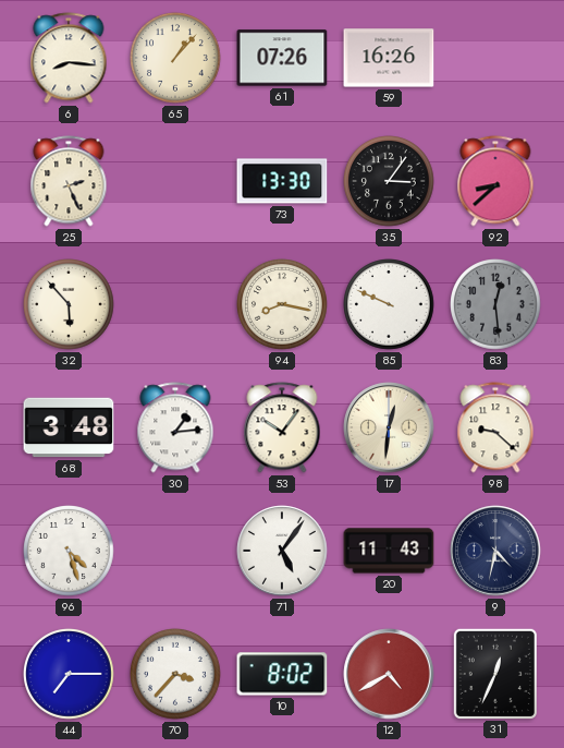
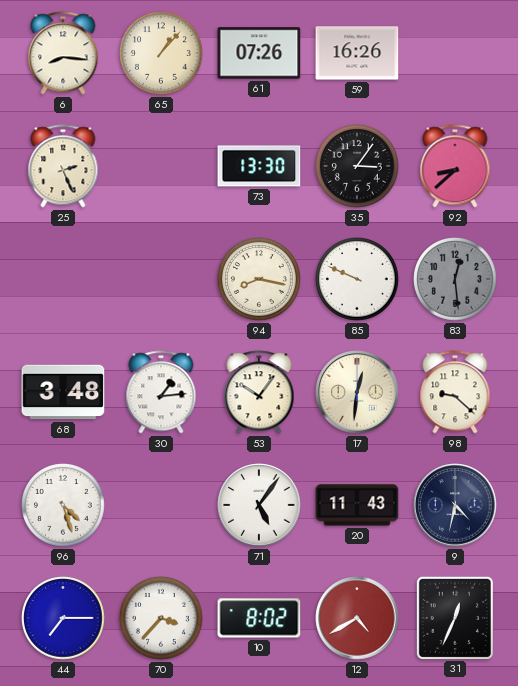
32: 5:53 -> none (70, 305)
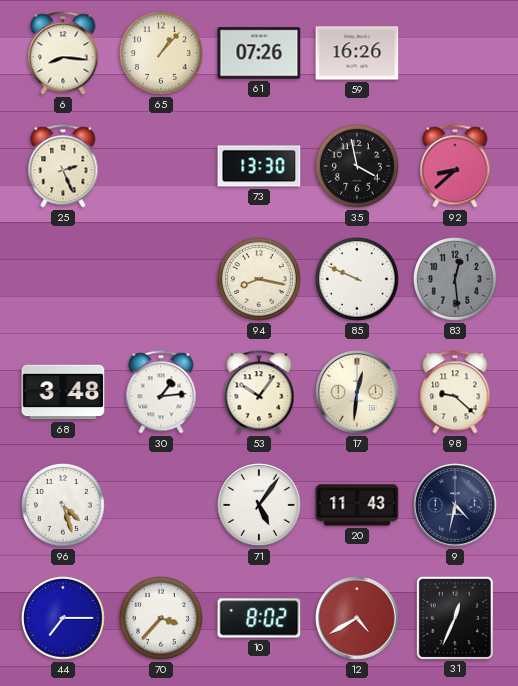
35: 3:06 -> 3:58 (358, 167)
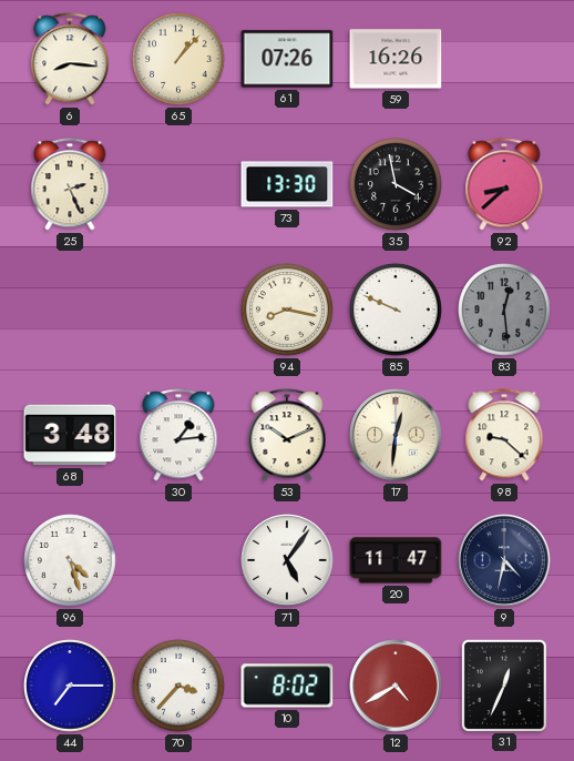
53: 10:06 -> 10:11 (287, 435)
20: 11:43 -> 11:47 (396, 560)
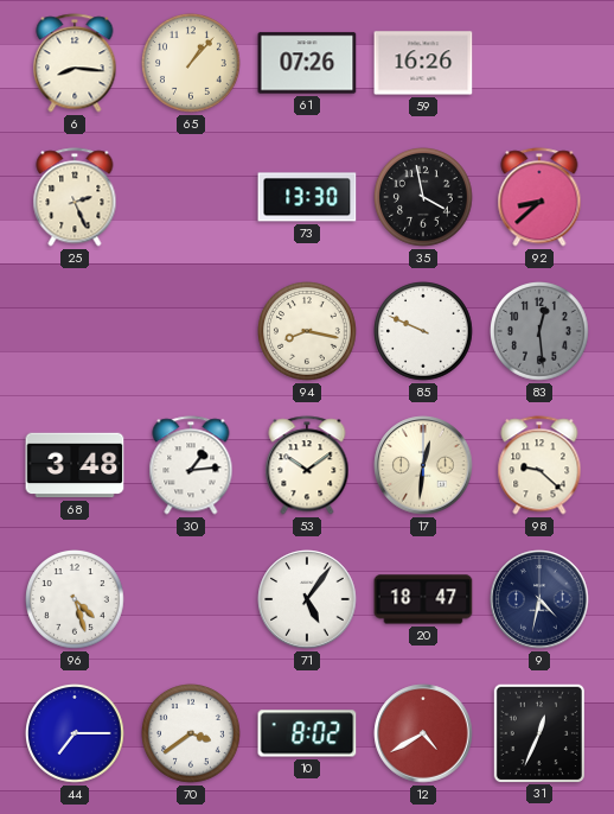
53: 10:11 -> 10:09 (307, 465)
20: 11:47 -> 18:47 (423, 599)
70: 3:37 -> 3:39 (192, 734)
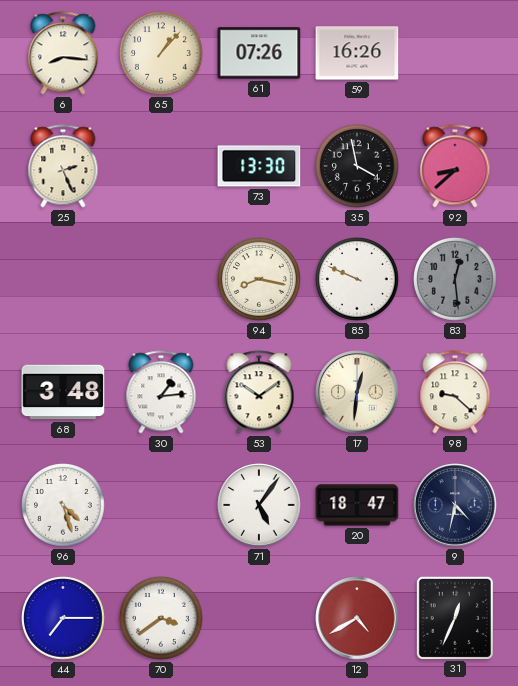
10: 8:02 -> none (307, 733)
